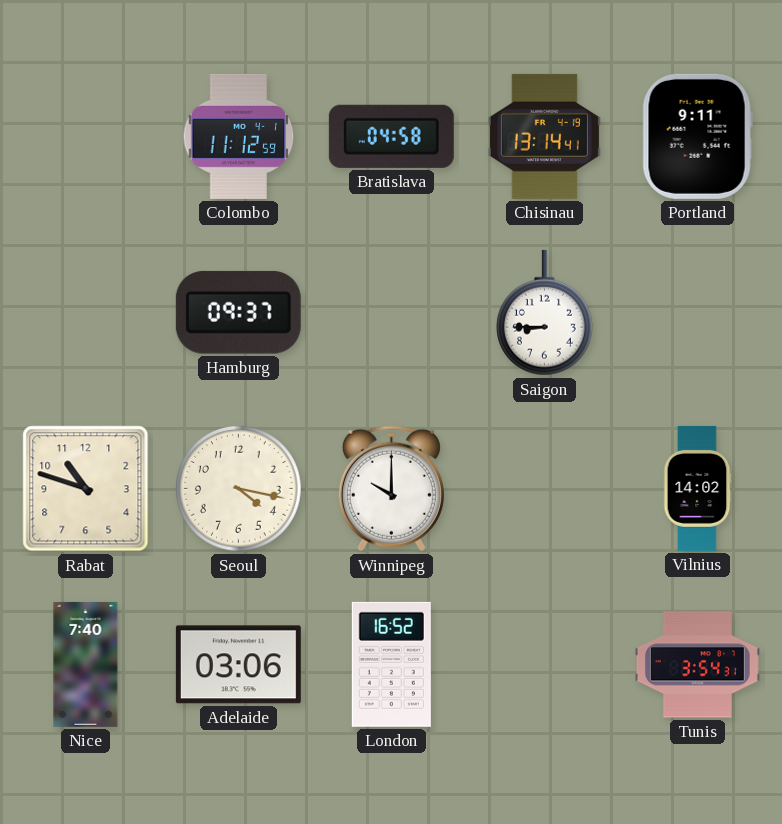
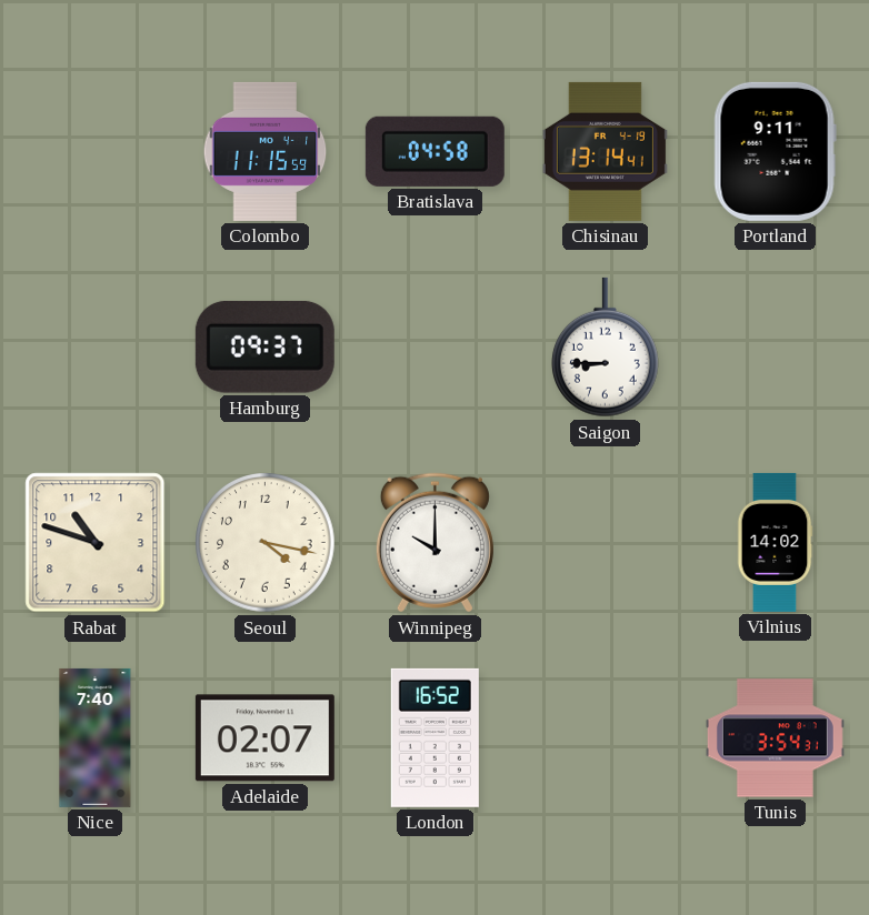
Colombo: 11:12 -> 11:15 (266, 151)
Adelaide: 03:06 -> 02:07 (264, 738)
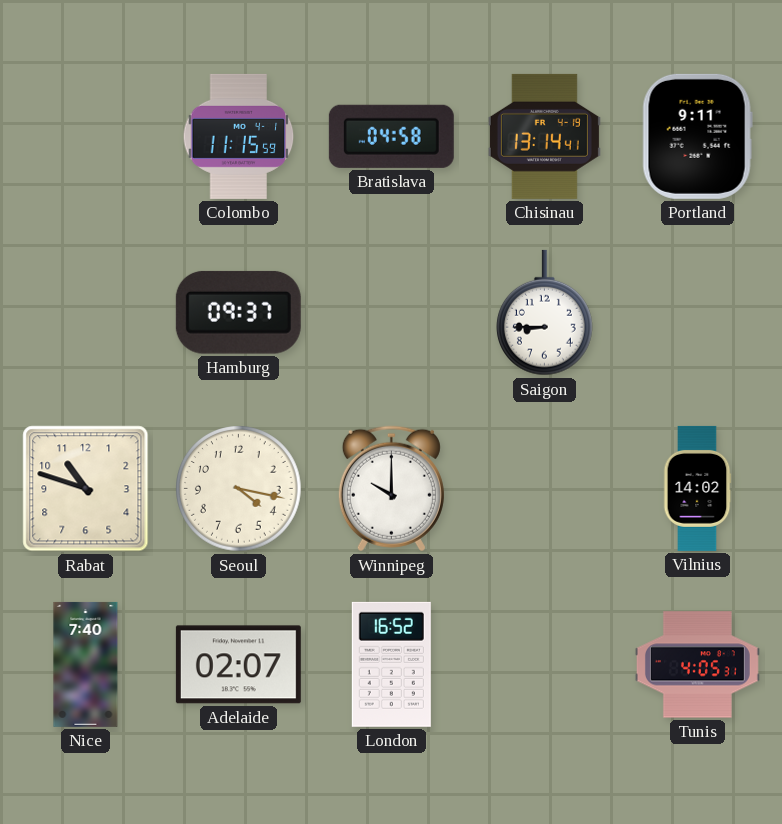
Tunis: 3:54 -> 4:05 (697, 665)
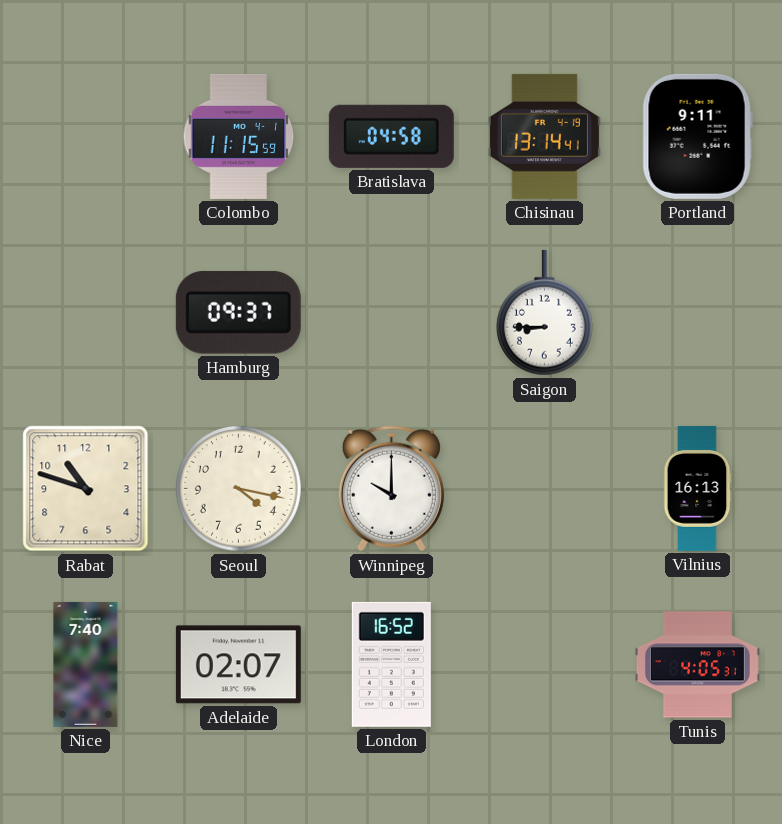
Vilnius: 14:02 -> 16:13 (697, 488)
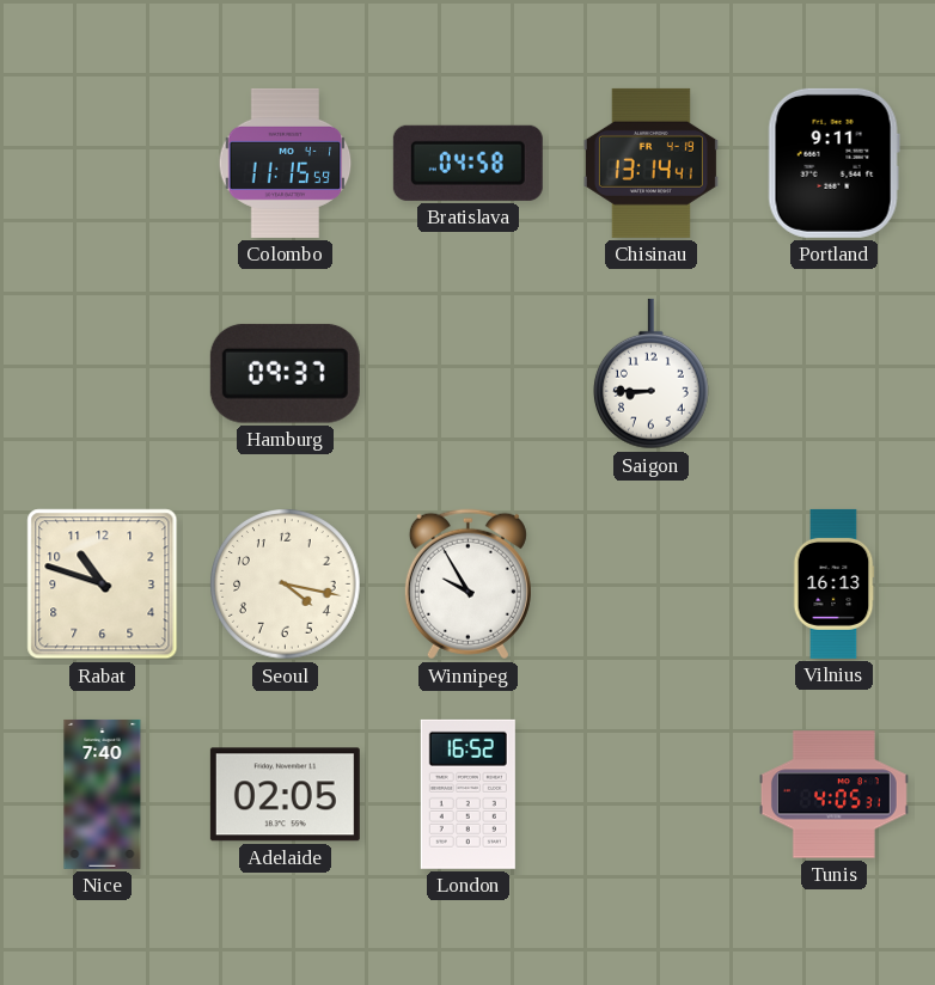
Winnipeg: 10:00 -> 9:55 (467, 585)
Adelaide: 02:07 -> 02:05 (285, 795)
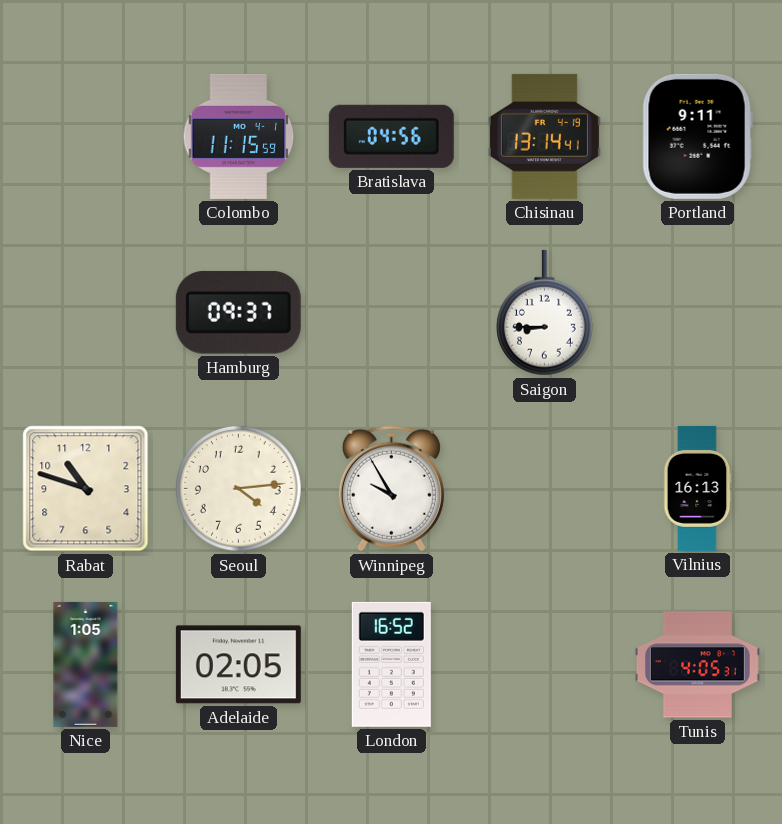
Bratislava: 04:58 -> 04:56 (391, 136)
Seoul: 4:17 -> 4:14 (239, 489)
Nice: 7:40 -> 1:05 (86, 664)
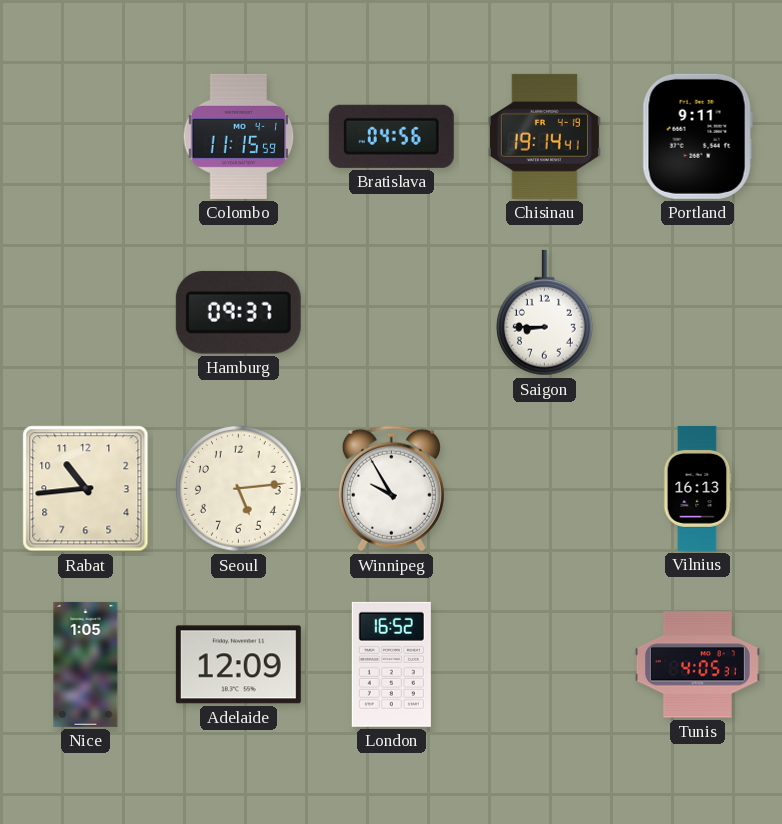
Chisinau: 13:14 -> 19:14 (544, 136)
Rabat: 10:48 -> 10:44 (86, 489)
Seoul: 4:14 -> 5:14 (239, 489)
Adelaide: 02:05 -> 12:09 (238, 665)
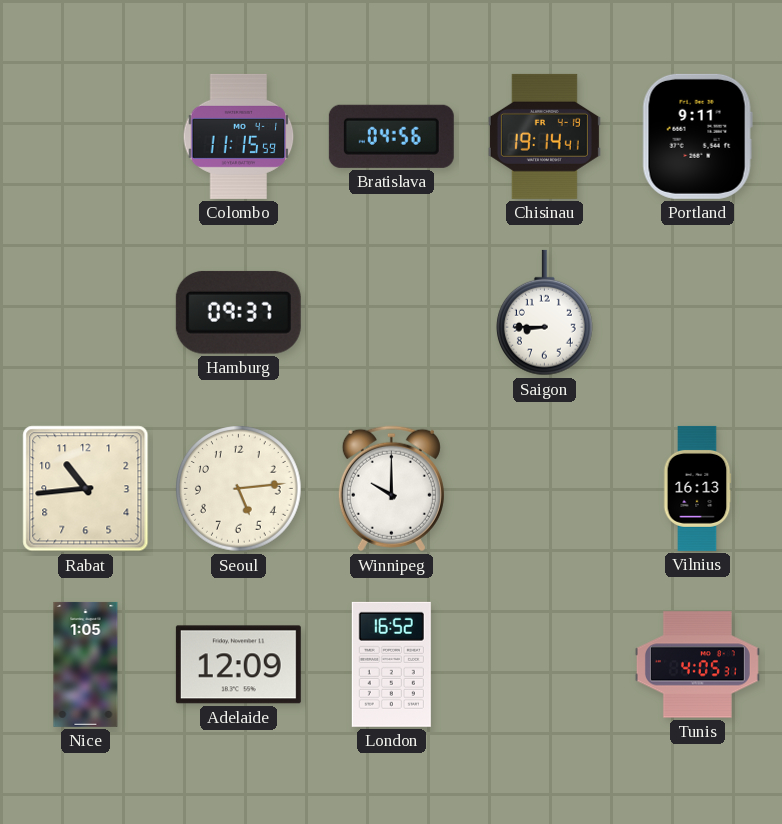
Winnipeg: 9:55 -> 10:00 (391, 489)
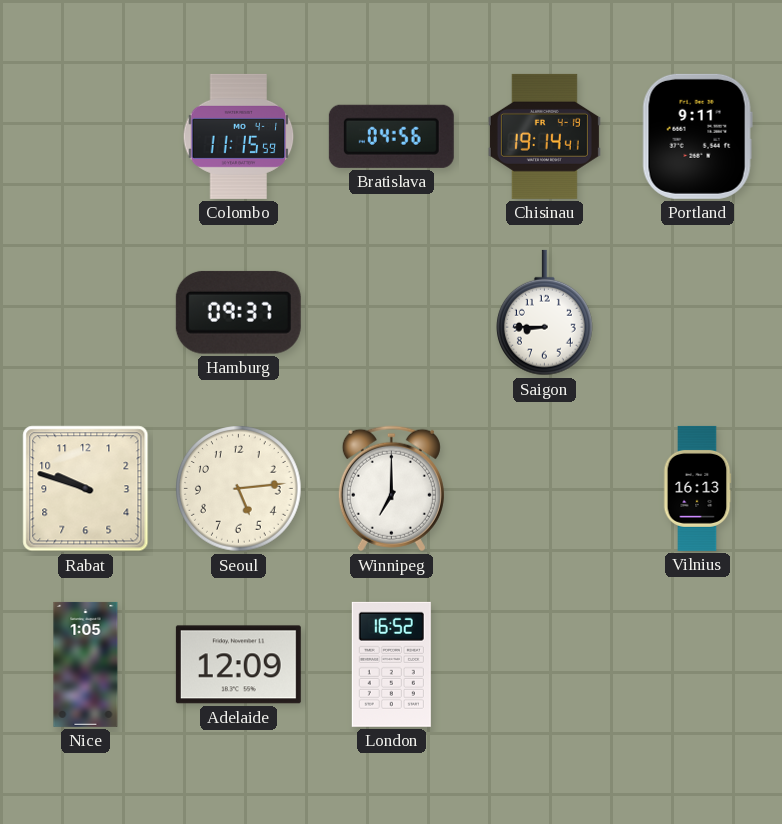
Rabat: 10:44 -> 9:48 (86, 489)
Winnipeg: 10:00 -> 7:00 (391, 489)
Tunis: 4:05 -> none (697, 665)
